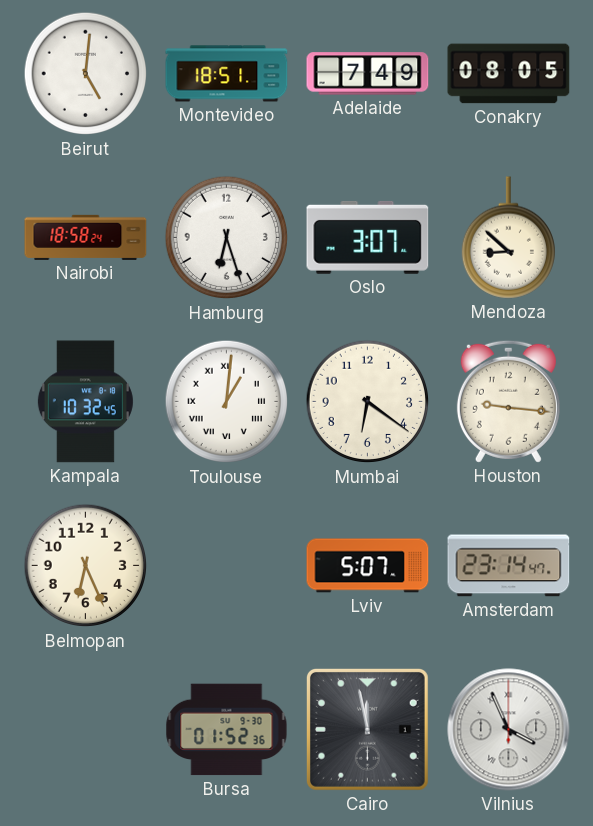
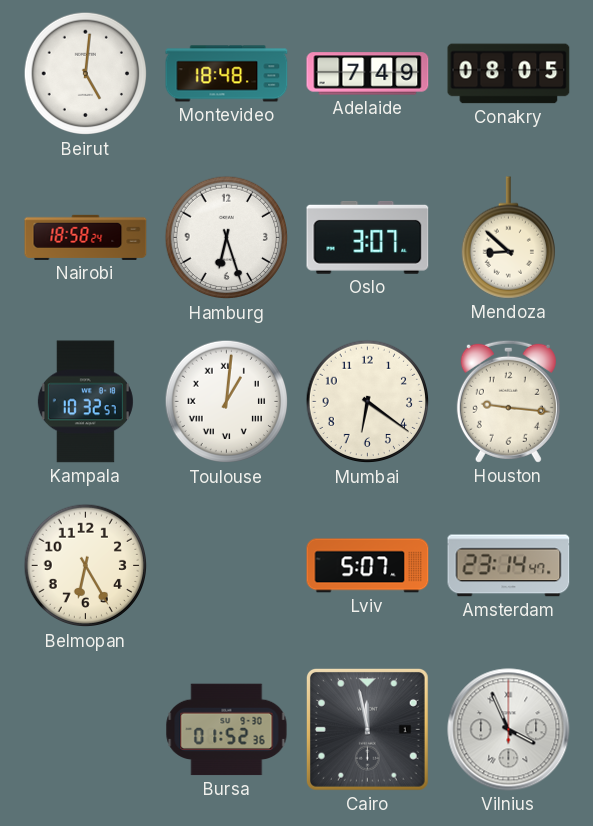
Montevideo: 18:51 -> 18:48 (227, 74)
Kampala: 10:32:45 -> 10:32:57 (85, 402)
Belmopan: 6:26 -> 6:25 (86, 566)
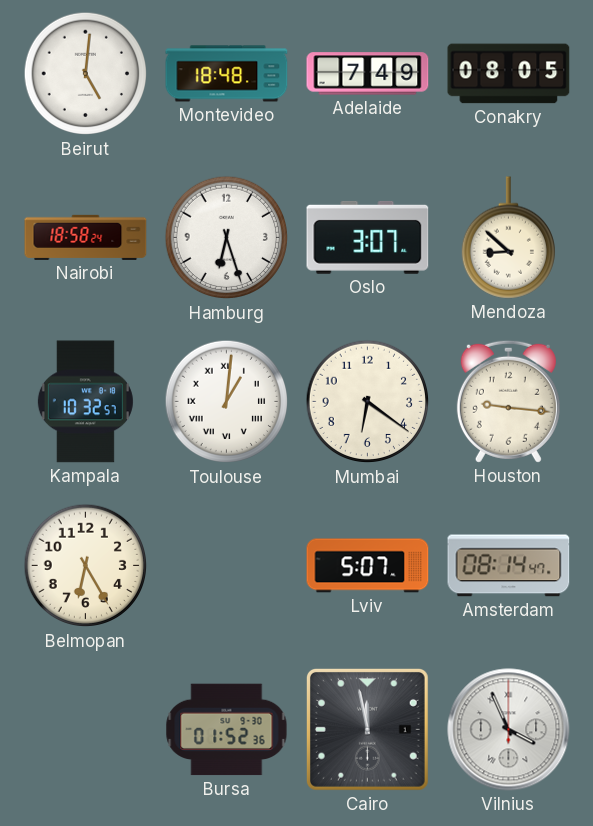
Amsterdam: 23:14 -> 08:14 (509, 566)
